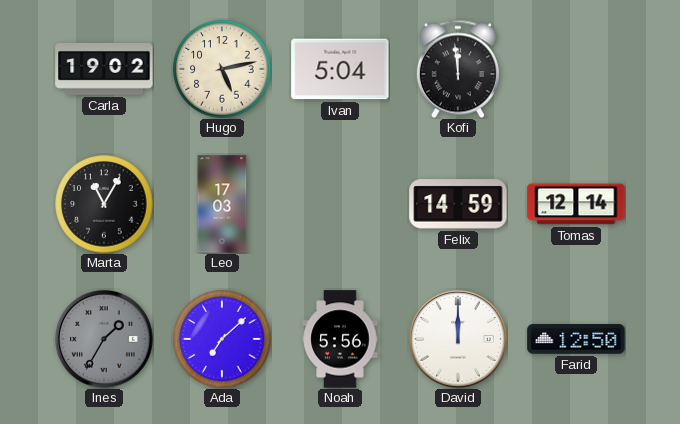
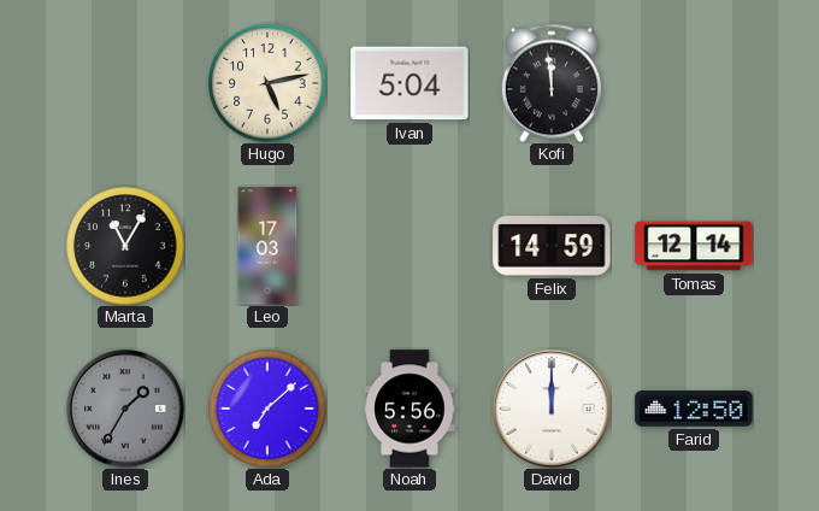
Carla: 19:02 -> none (104, 70)
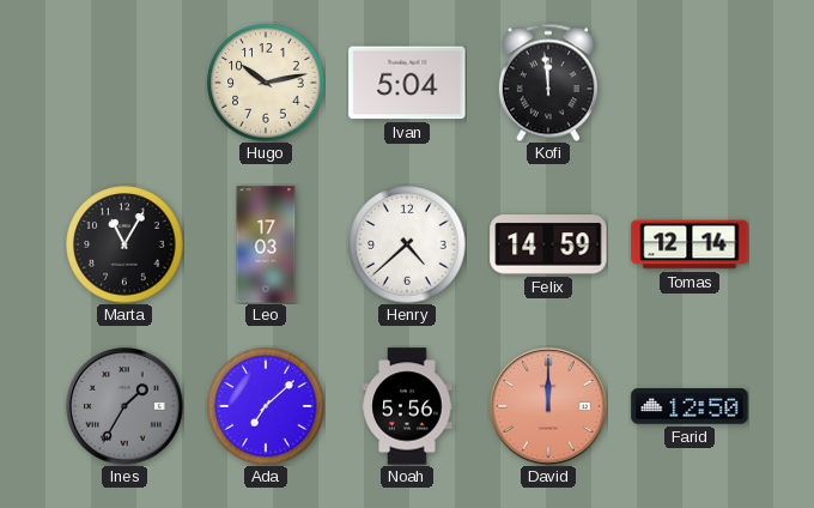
Hugo: 5:13 -> 10:13 (266, 83)
Henry: none -> 4:38 (407, 244)
David dial: white -> salmon (549, 407)
